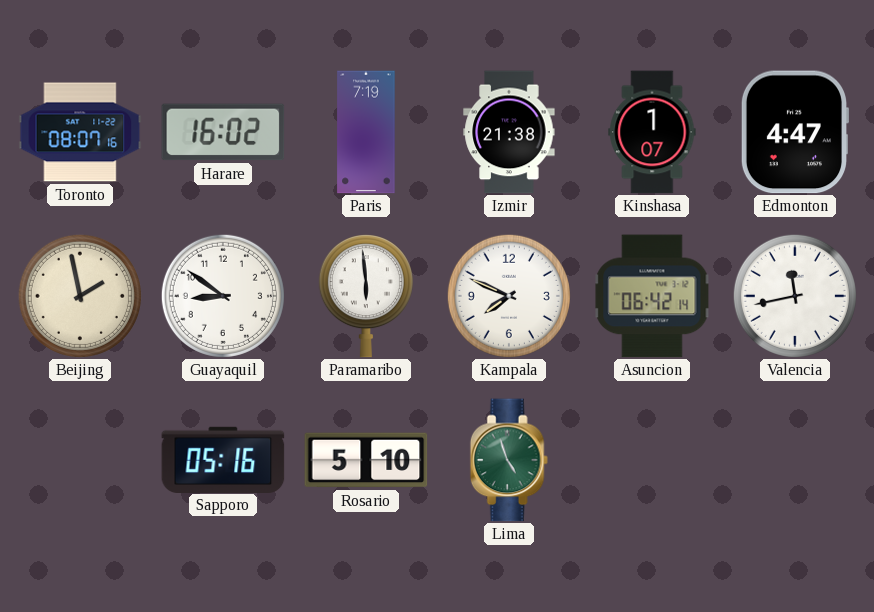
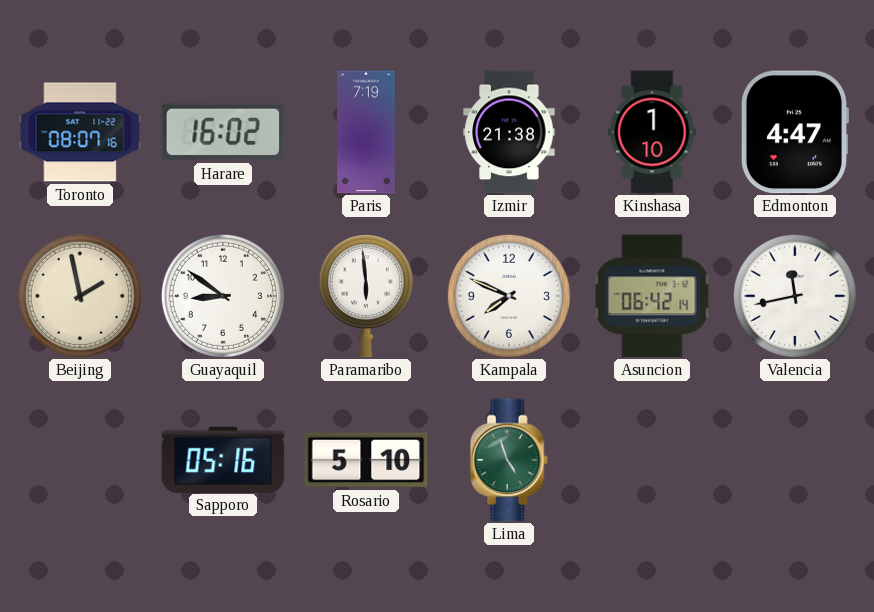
Kinshasa: 1:07 -> 1:10 (652, 132)
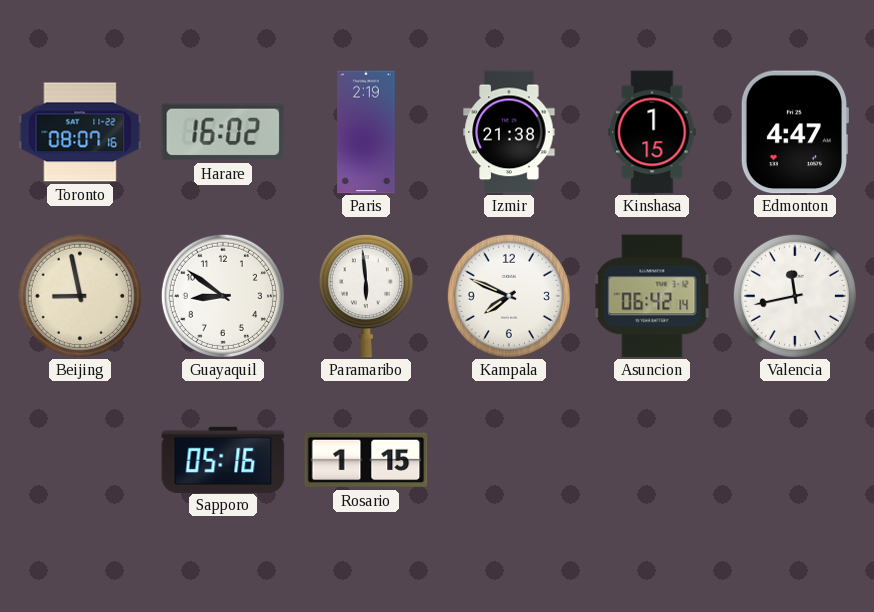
Paris: 7:19 -> 2:19 (366, 132)
Kinshasa: 1:10 -> 1:15 (652, 132)
Beijing: 1:58 -> 8:58 (80, 296)
Rosario: 5:10 -> 1:15 (366, 460)
Lima: 4:57 -> none (509, 460)
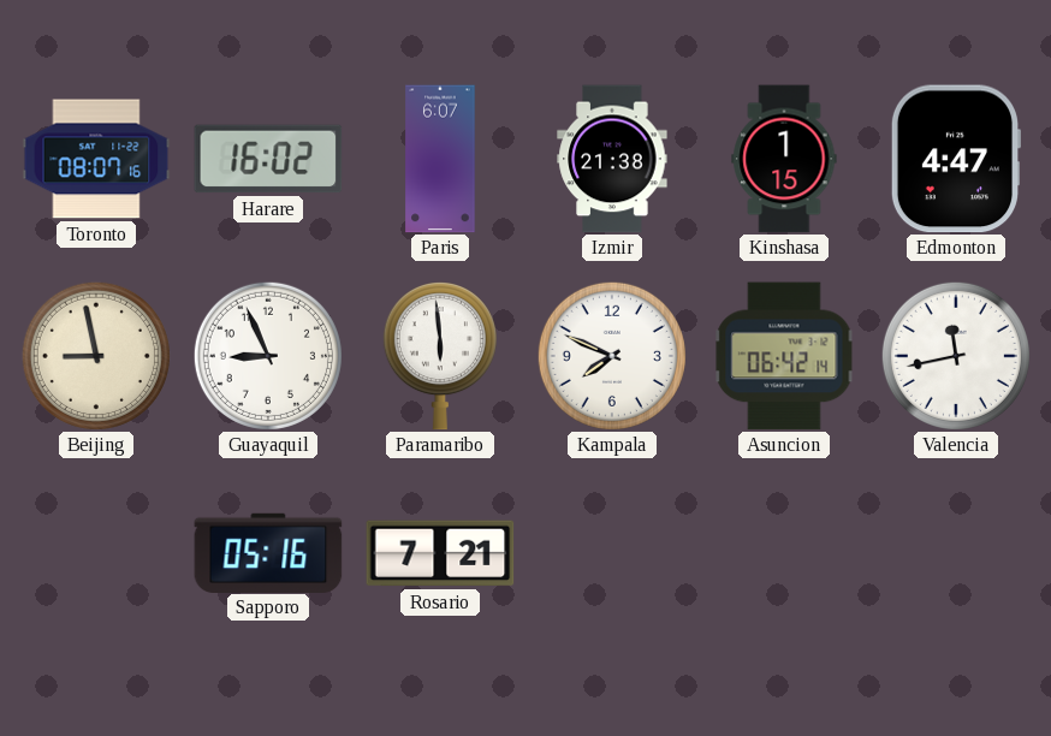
Paris: 2:19 -> 6:07 (440, 159)
Guayaquil: 8:51 -> 8:56 (268, 356)
Rosario: 1:15 -> 7:21 (440, 553)
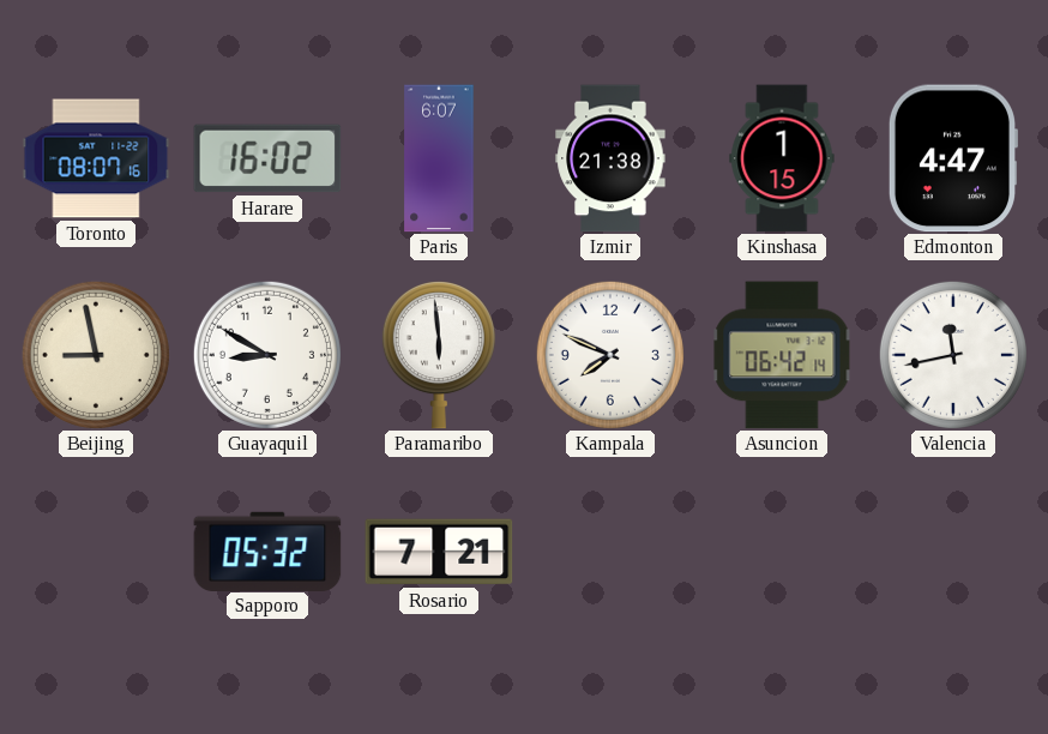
Guayaquil: 8:56 -> 8:50 (267, 355)
Sapporo: 05:16 -> 05:32 (267, 550)
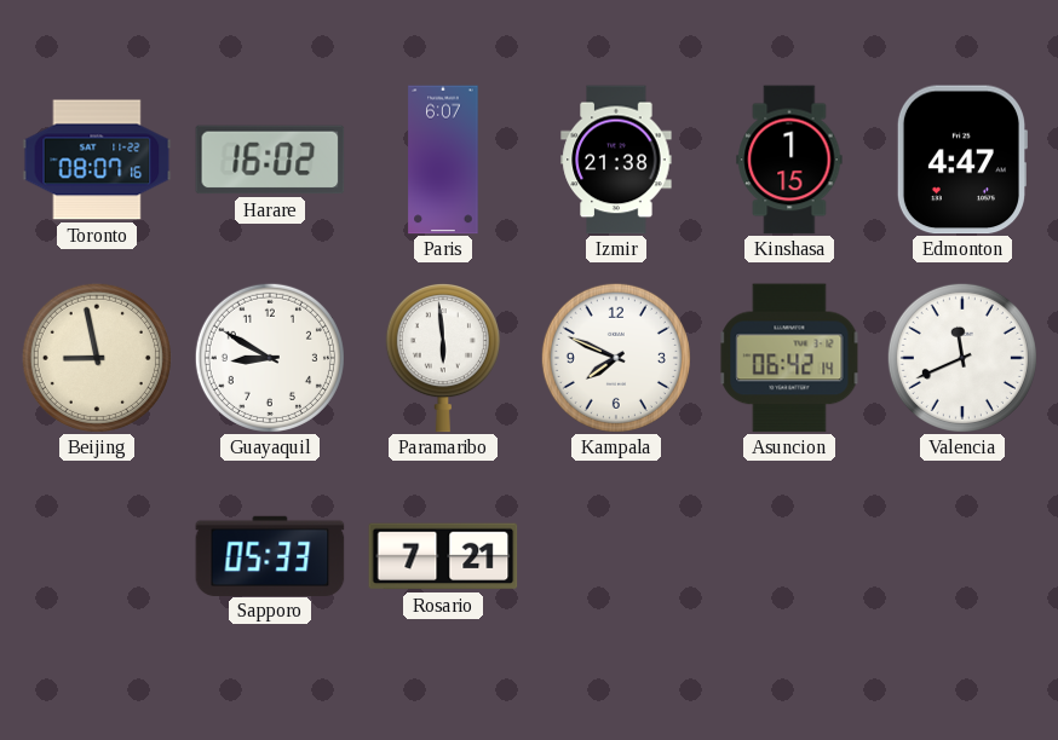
Valencia: 11:43 -> 11:41 (962, 358)
Sapporo: 05:32 -> 05:33 (270, 555)
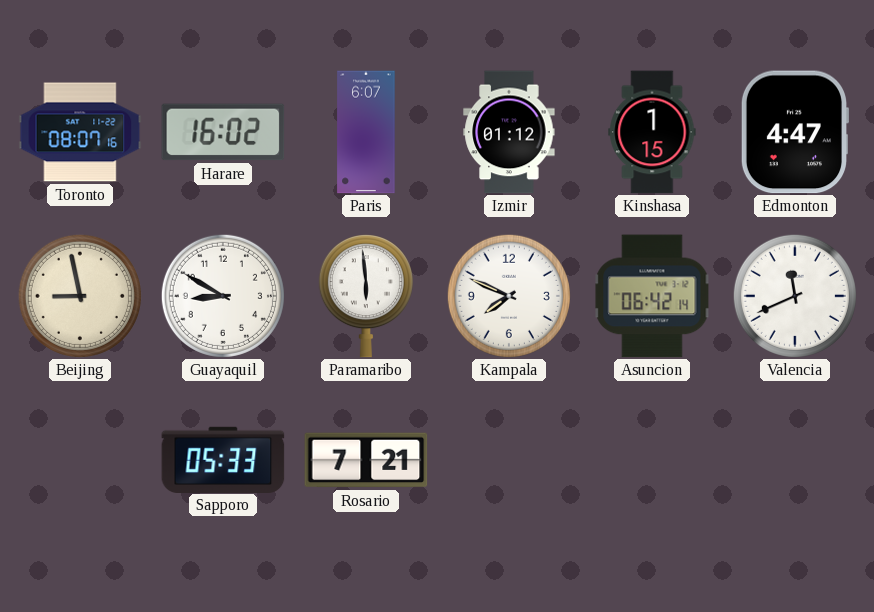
Izmir: 21:38 -> 01:12 (509, 132)
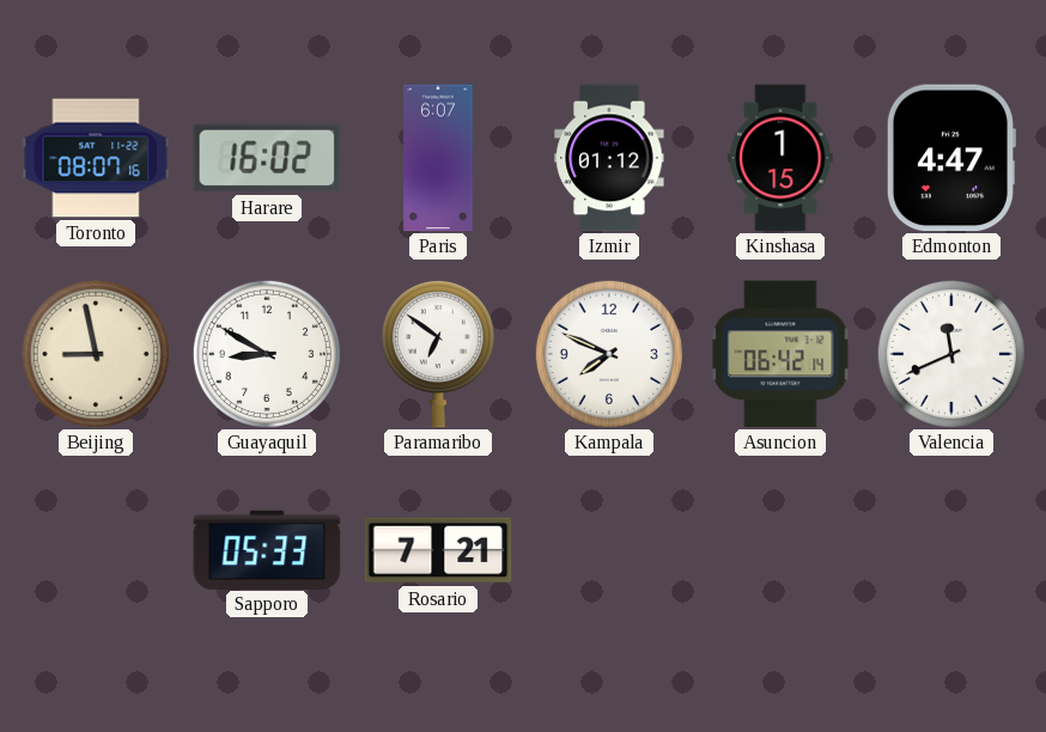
Paramaribo: 5:59 -> 6:51 (438, 355)
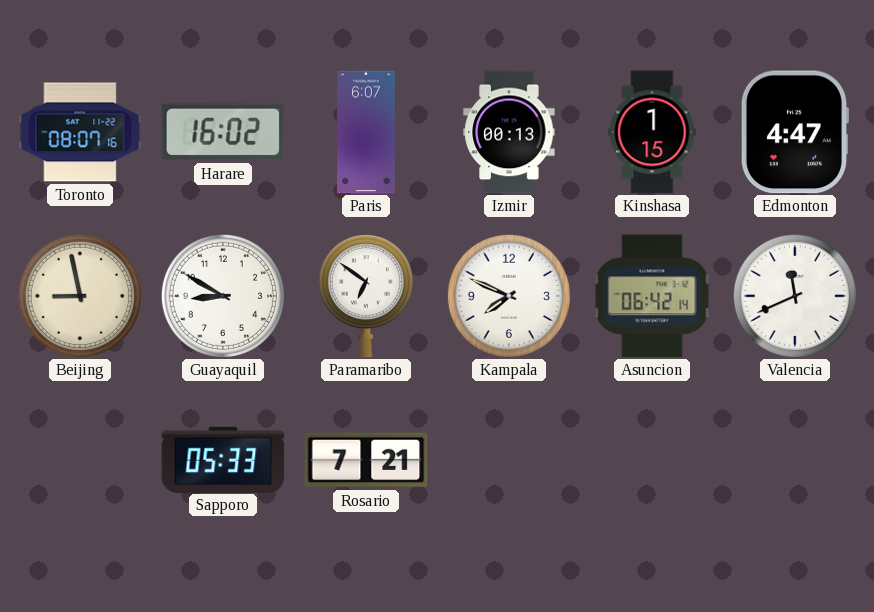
Izmir: 01:12 -> 00:13 (509, 132)
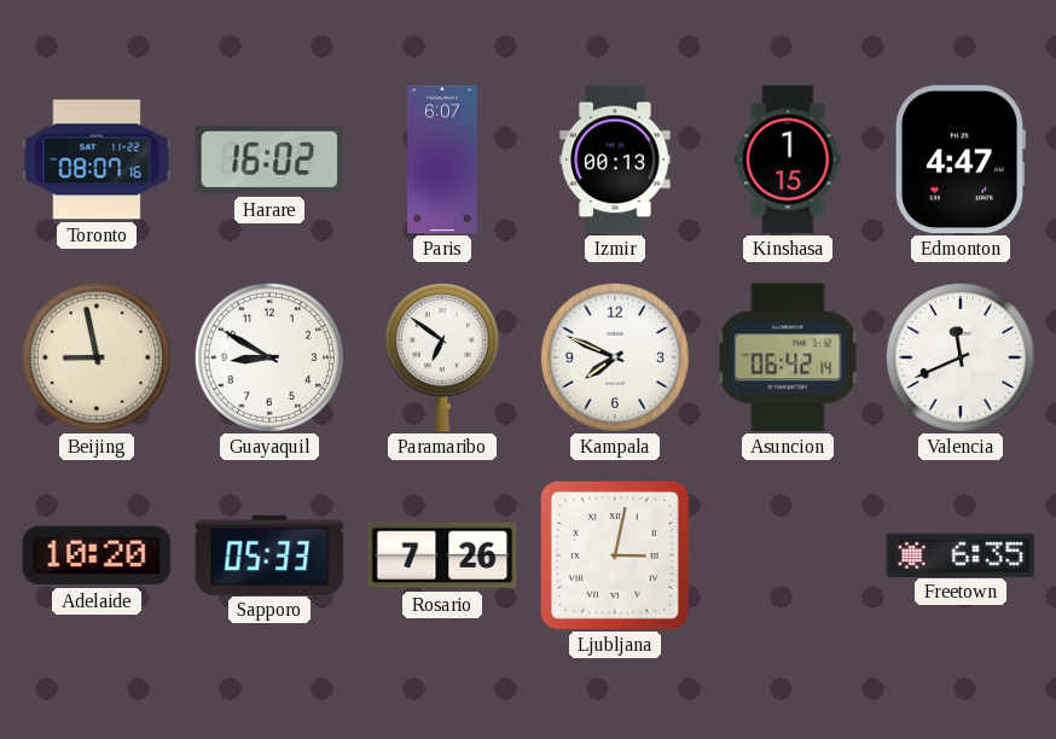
Adelaide: none -> 10:20 (97, 555)
Rosario: 7:21 -> 7:26 (442, 555)
Ljubljana: none -> 3:02 (615, 555)
Freetown: none -> 6:35 (961, 554)
